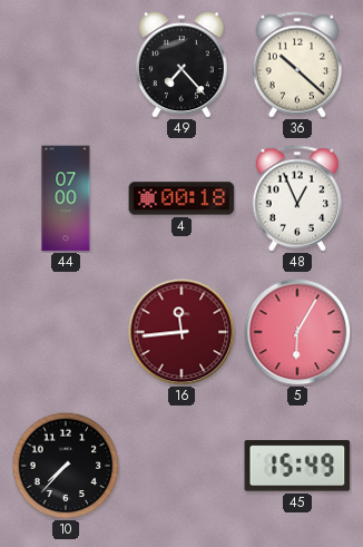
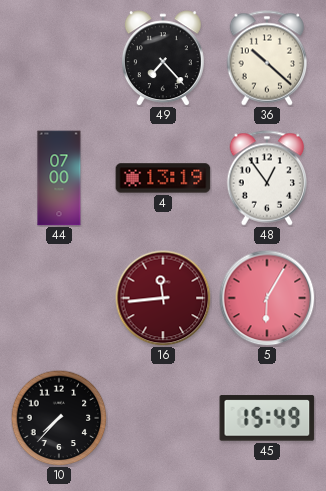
4: 00:18 -> 13:19 (163, 178)
48: 12:56 -> 12:54 (267, 178)
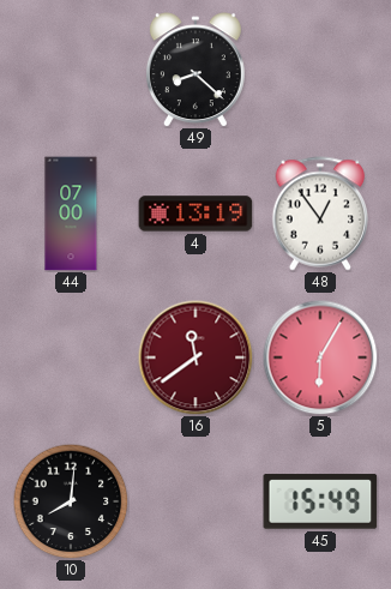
49: 7:23 -> 8:22 (195, 70)
36: 10:22 -> none (267, 58)
16: 11:44 -> 11:39 (195, 357)
10: 7:37 -> 8:01 (71, 501)
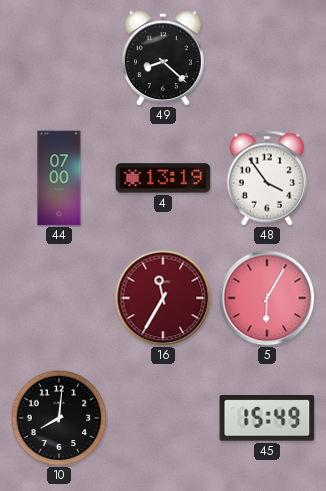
48: 12:54 -> 3:54 (267, 178)
16: 11:39 -> 11:35 (163, 298)
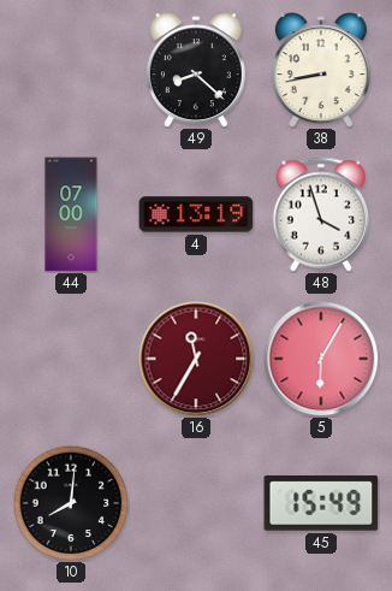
38: none -> 8:43 (321, 70)
48: 3:54 -> 3:57 (321, 214)
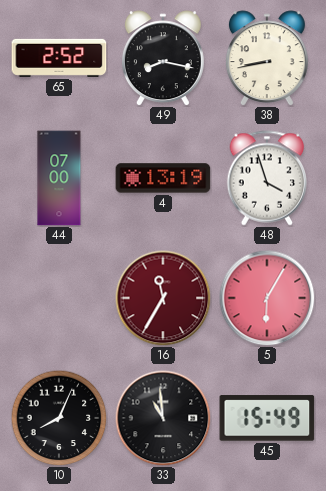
65: none -> 2:52 (59, 58)
49: 8:22 -> 8:17 (163, 58)
10: 8:01 -> 8:04 (59, 418)
33: none -> 10:59 (163, 418)
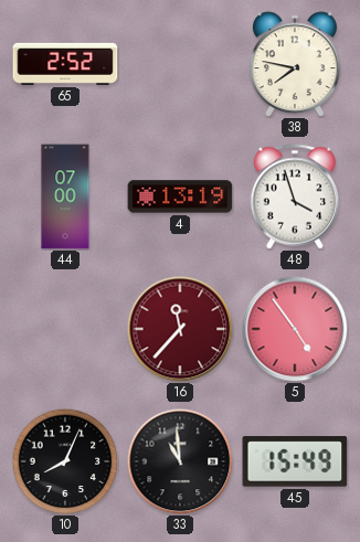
49: 8:17 -> none (163, 58)
38: 8:43 -> 7:47 (295, 64)
16: 11:35 -> 11:37 (180, 329)
5: 6:05 -> 4:54 (295, 329)
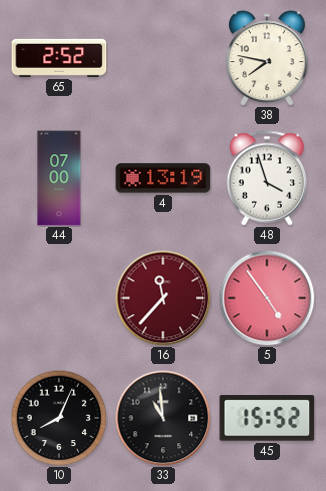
45: 15:49 -> 15:52 (267, 418)
